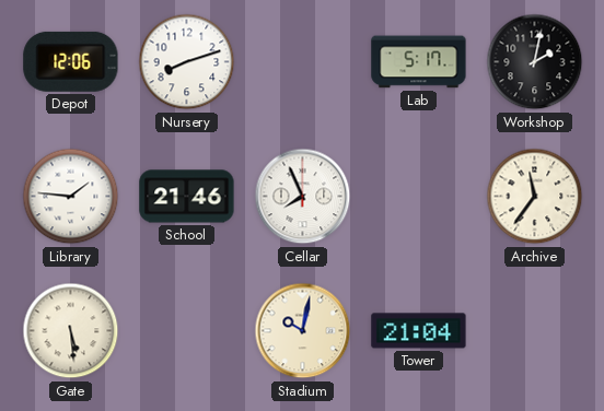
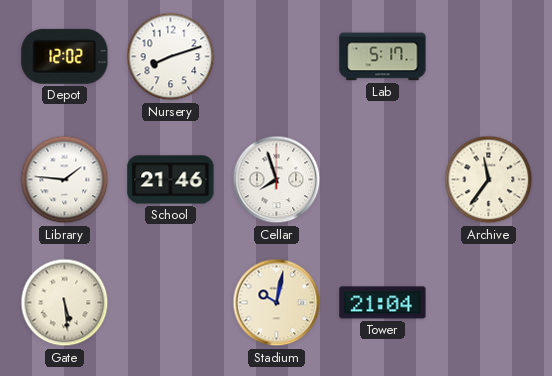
Depot: 12:06 -> 12:02 (65, 56)
Workshop: 2:02 -> none (535, 62)
Cellar: 7:56 -> 7:57 (277, 180)
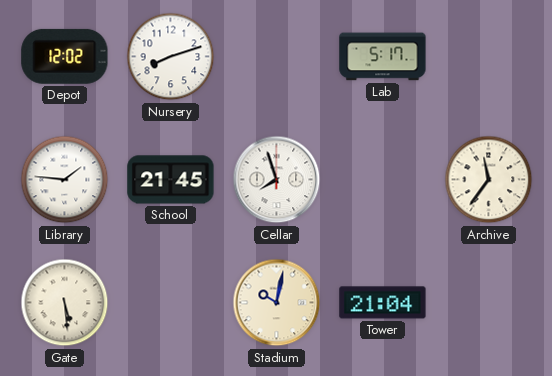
School: 21:46 -> 21:45 (171, 180)
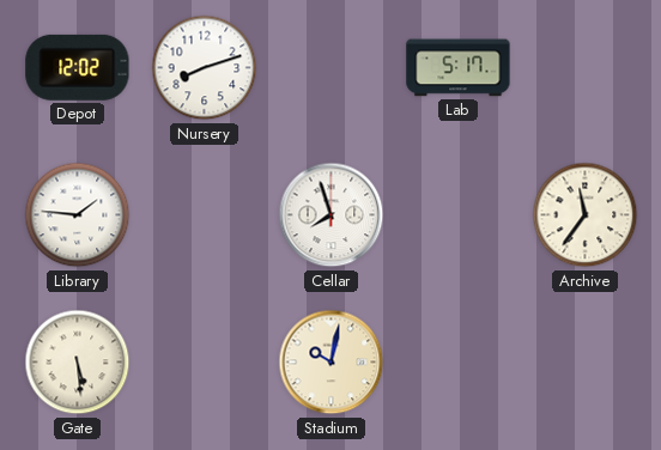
School: 21:45 -> none (171, 180)
Tower: 21:04 -> none (383, 303)
